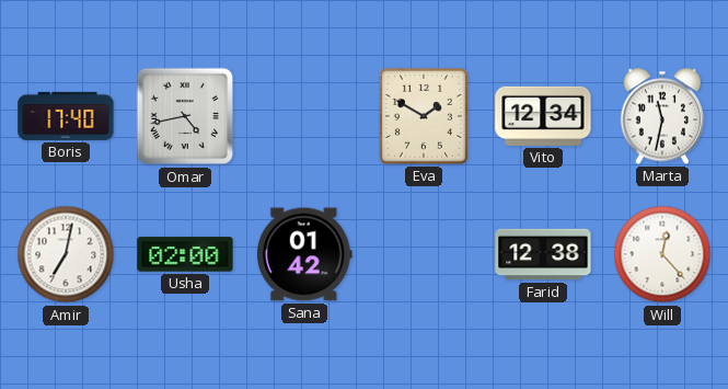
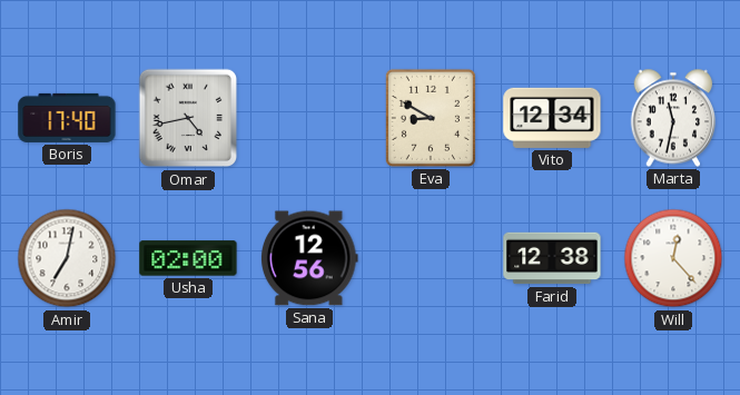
Eva: 1:50 -> 8:50 (431, 118)
Sana: 01:42 -> 12:56 (309, 258)
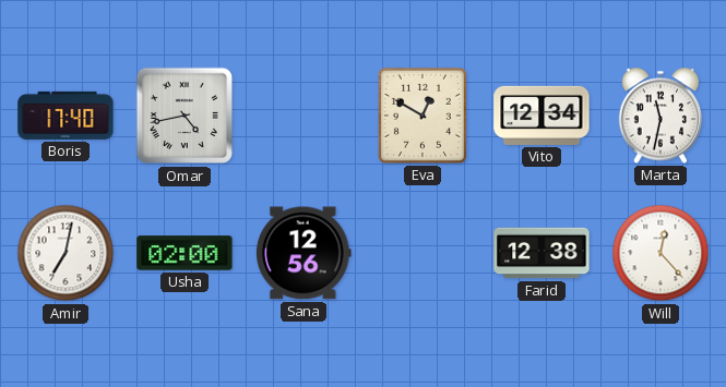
Eva: 8:50 -> 12:50 (422, 116)
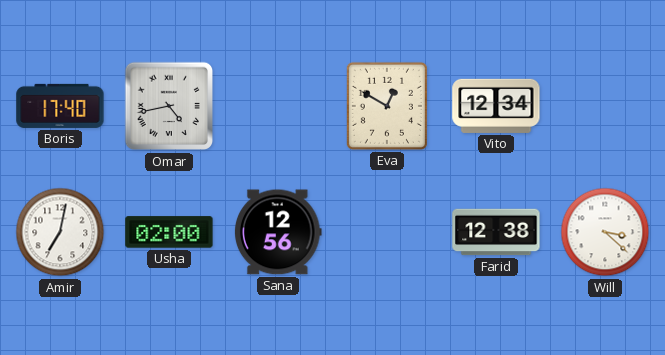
Marta: 11:32 -> none (660, 116)
Will: 12:23 -> 3:22 (605, 232)
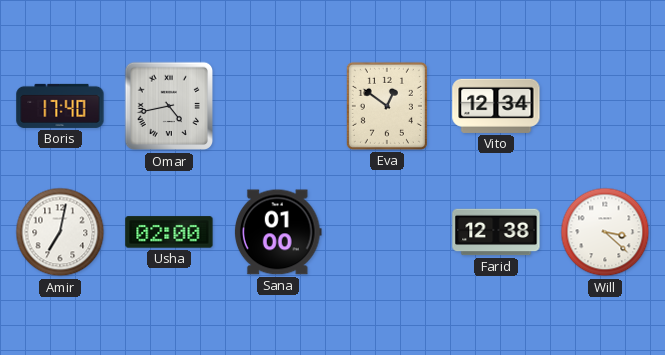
Eva: 12:50 -> 12:51 (387, 106)
Sana: 12:56 -> 01:00 (278, 232)
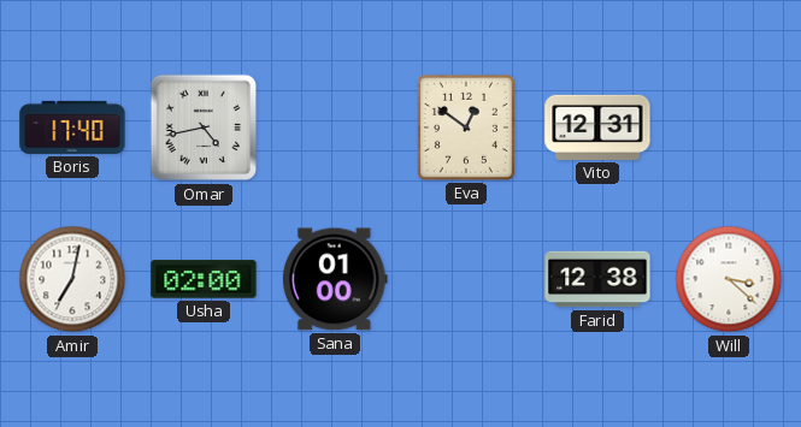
Vito: 12:34 -> 12:31 (597, 127)
